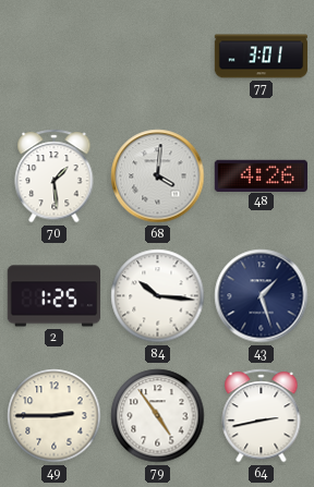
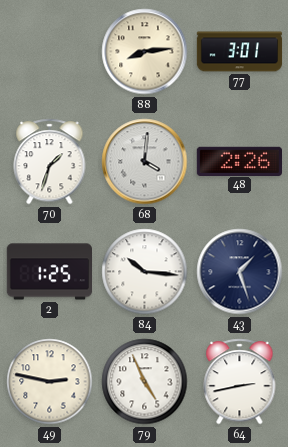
88: none -> 8:14 (145, 52)
70: 1:29 -> 1:33 (50, 162)
48: 4:26 -> 2:26 (239, 161)
49: 2:45 -> 2:47 (50, 382)
79: 4:54 -> 4:56 (145, 382)
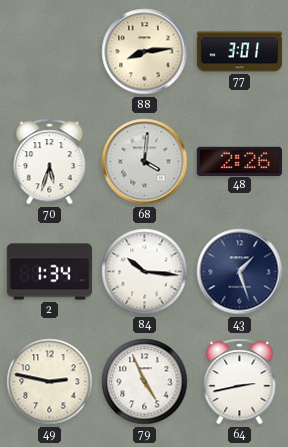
70: 1:33 -> 5:33 (50, 162)
2: 1:25 -> 1:34 (49, 272)
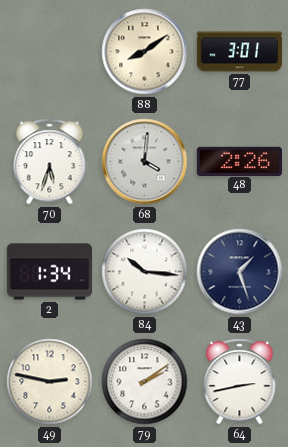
88: 8:14 -> 8:09 (145, 52)
79: 4:56 -> 2:09 (145, 382)
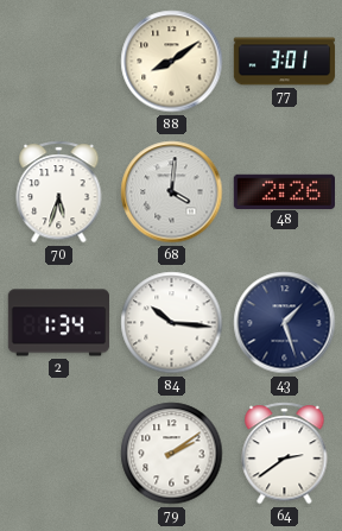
49: 2:47 -> none (50, 382)
64: 2:43 -> 2:39 (285, 454)
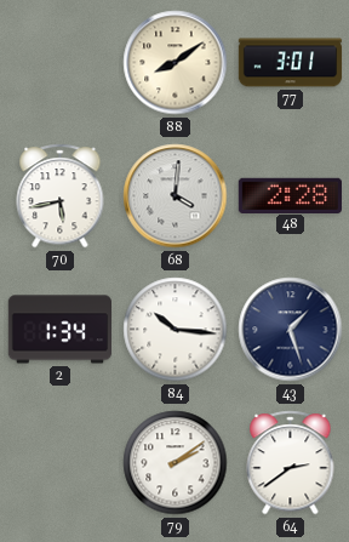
70: 5:33 -> 5:43 (61, 196)
48: 2:26 -> 2:28 (290, 195)
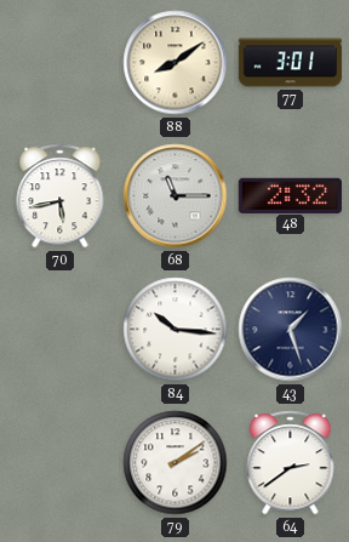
68: 4:01 -> 11:15 (176, 196)
48: 2:28 -> 2:32 (290, 195)
2: 1:34 -> none (59, 330)
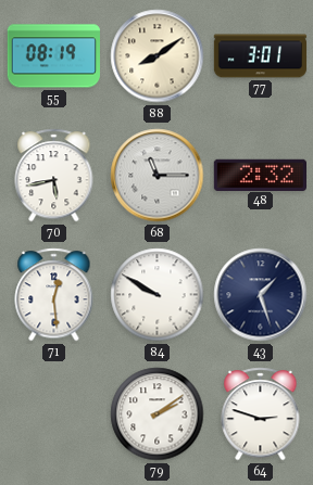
55: none -> 08:19 (53, 56)
71: none -> 12:29 (54, 295)
84: 10:16 -> 9:50 (158, 295)
64: 2:39 -> 2:48 (261, 414)
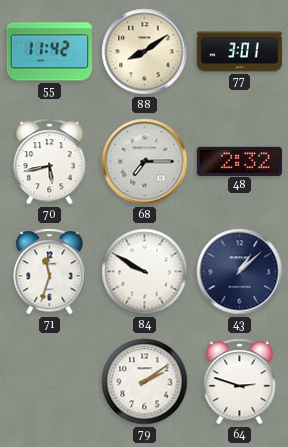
55: 08:19 -> 11:42 (49, 52)
68: 11:15 -> 7:15 (145, 162)
71: 12:29 -> 11:33 (50, 272)
43: 1:27 -> 1:08 (240, 272)
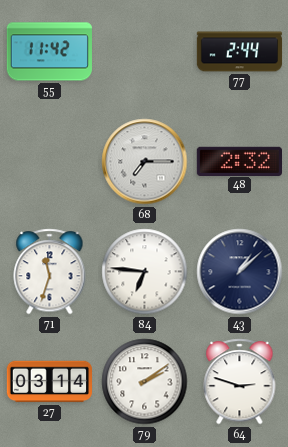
88: 8:09 -> none (145, 52)
77: 3:01 -> 2:44 (240, 52)
70: 5:43 -> none (50, 162)
84: 9:50 -> 6:46 (145, 272)
27: none -> 03:14 (50, 382)
